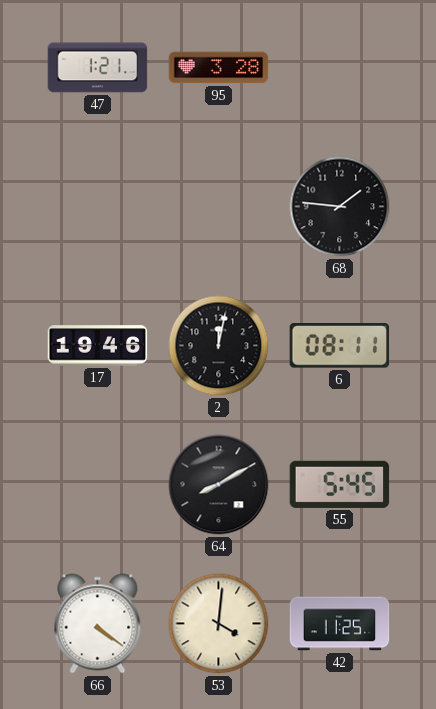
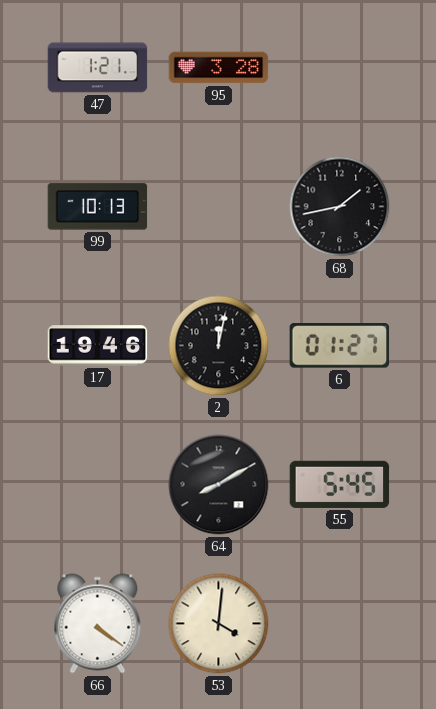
99: none -> 10:13 (98, 207)
68: 1:46 -> 1:43 (340, 207)
6: 08:11 -> 01:27 (340, 346)
42: 11:25 -> none (340, 624)
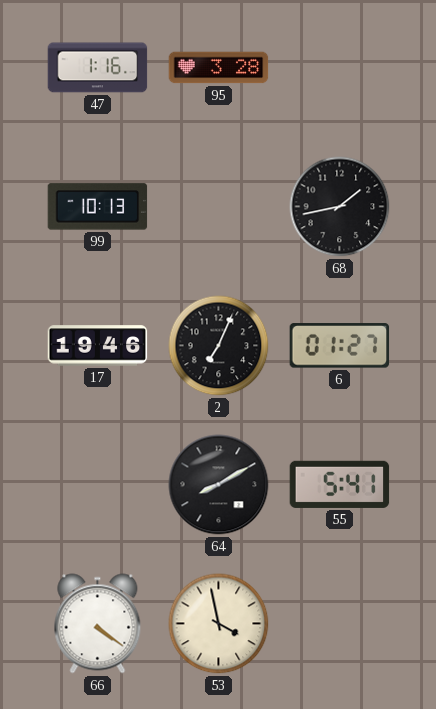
47: 1:21 -> 1:16 (98, 68)
2: 12:02 -> 7:04 (219, 346)
55: 5:45 -> 5:41 (340, 484)
53: 4:01 -> 3:58 (219, 624)
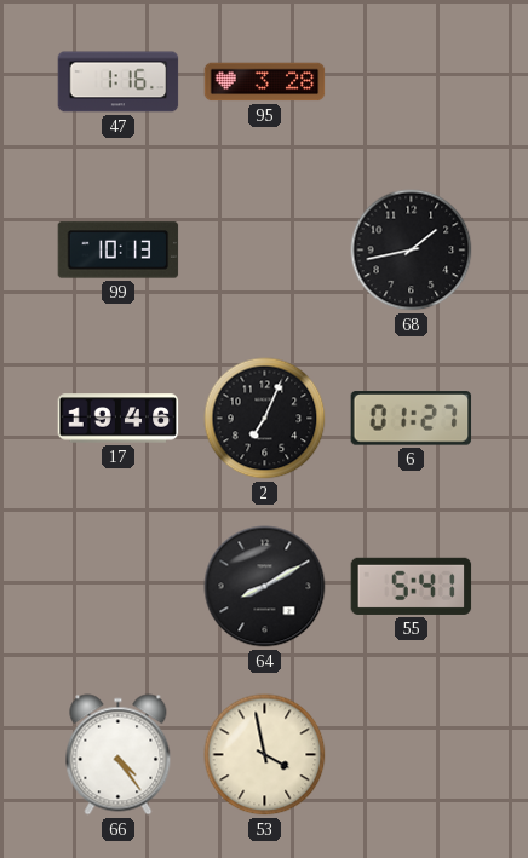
66: 4:21 -> 4:24 (119, 755)
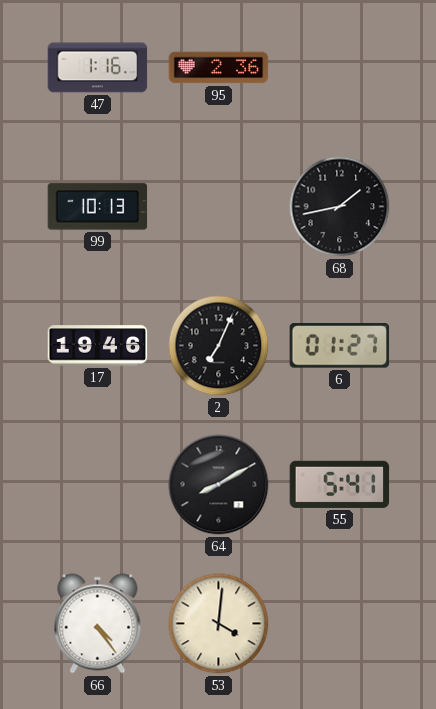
95: 3:28 -> 2:36 (219, 68)
53: 3:58 -> 4:01 (219, 624)
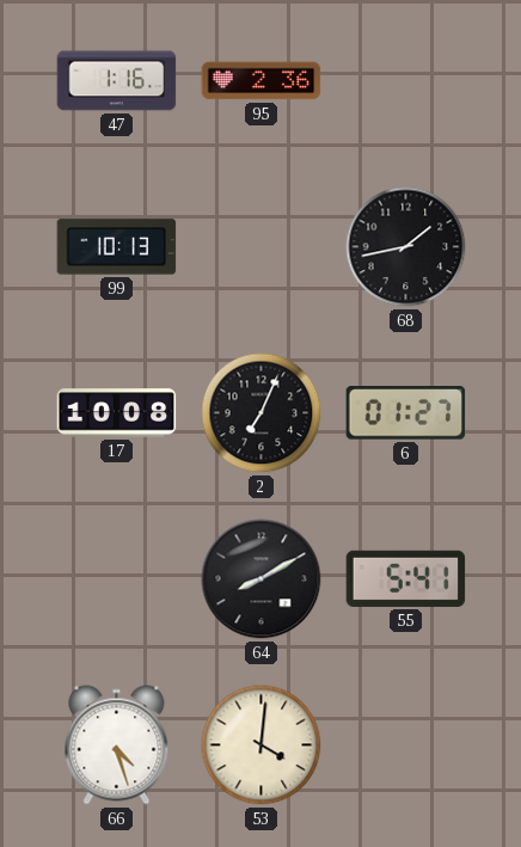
17: 19:46 -> 10:08 (117, 413)
66: 4:24 -> 4:27 (117, 745)
